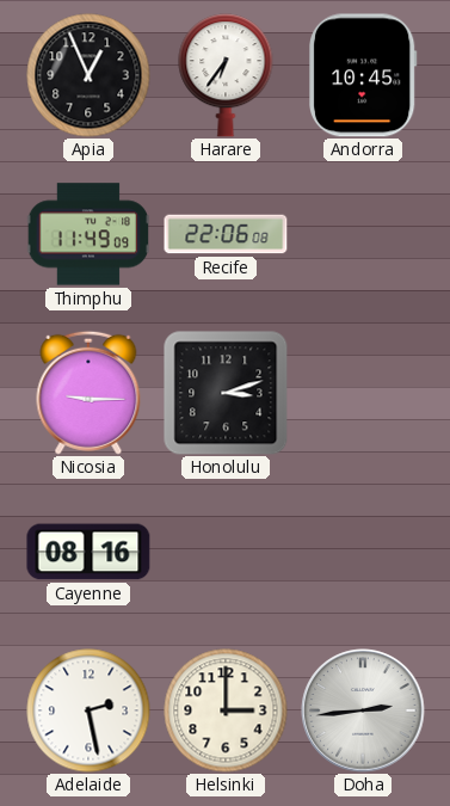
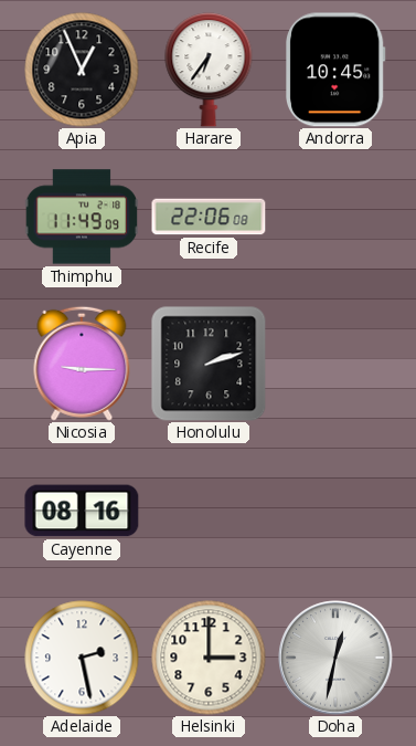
Honolulu: 3:12 -> 2:12 (209, 364)
Doha: 2:44 -> 12:32 (335, 658)
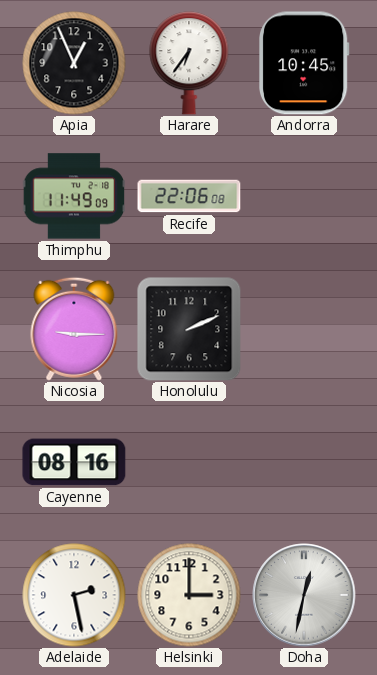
Honolulu: 2:12 -> 2:11 (189, 329)
